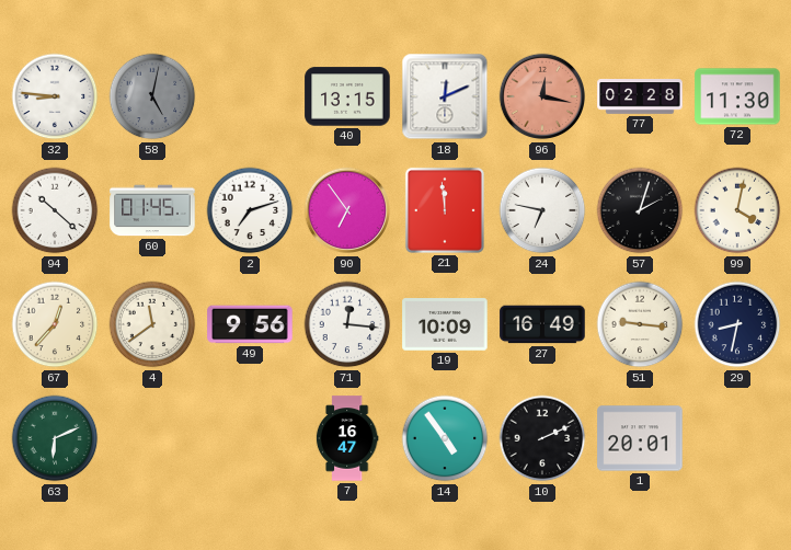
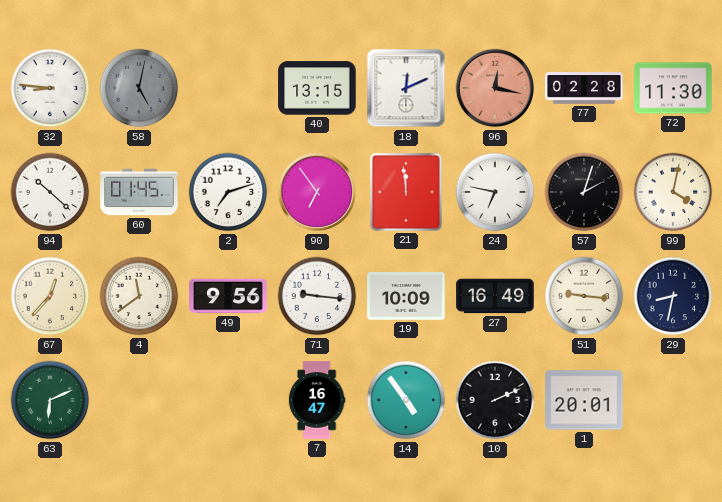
71: 12:16 -> 9:16 (317, 296)
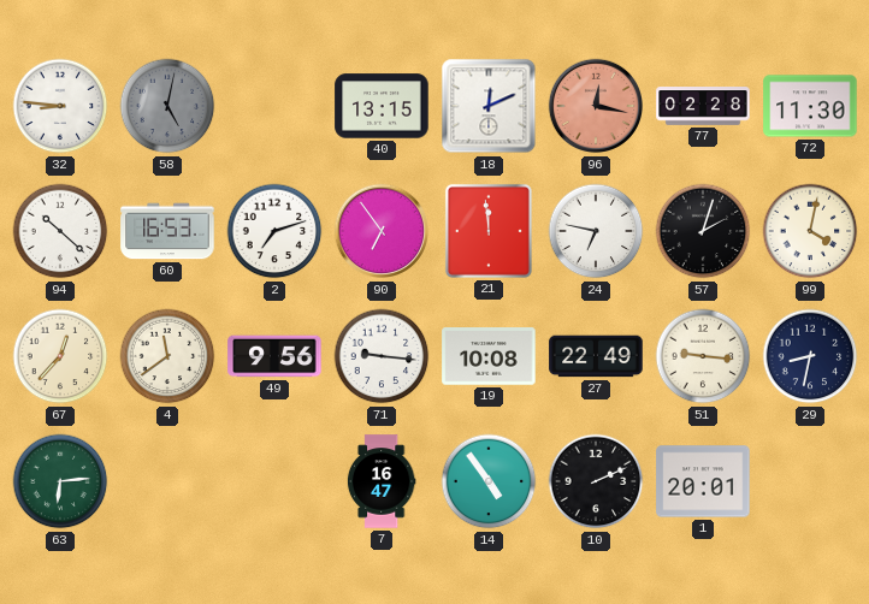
60: 01:45 -> 16:53 (167, 231)
19: 10:09 -> 10:08 (489, 356)
27: 16:49 -> 22:49 (596, 356)
63: 6:11 -> 6:14 (60, 481)
